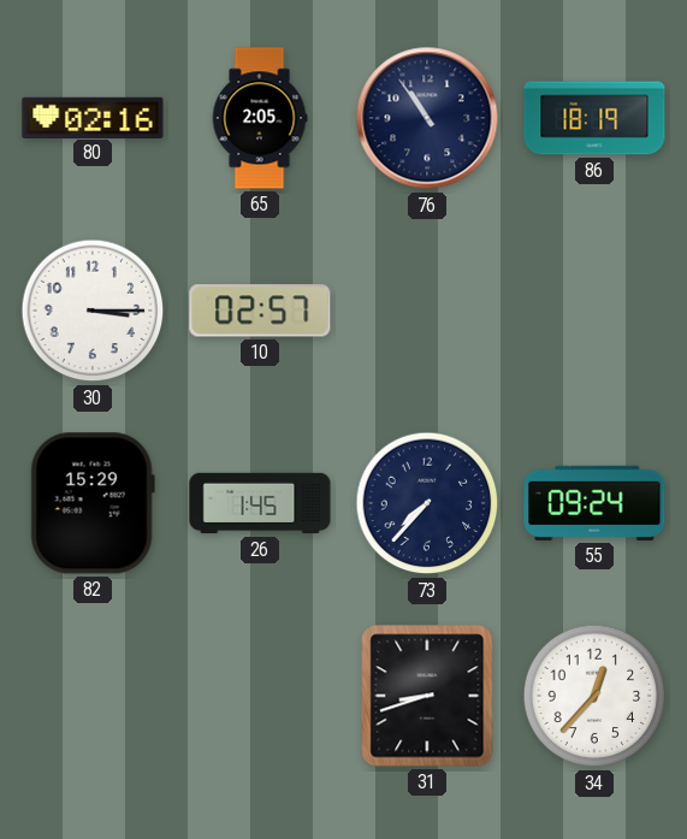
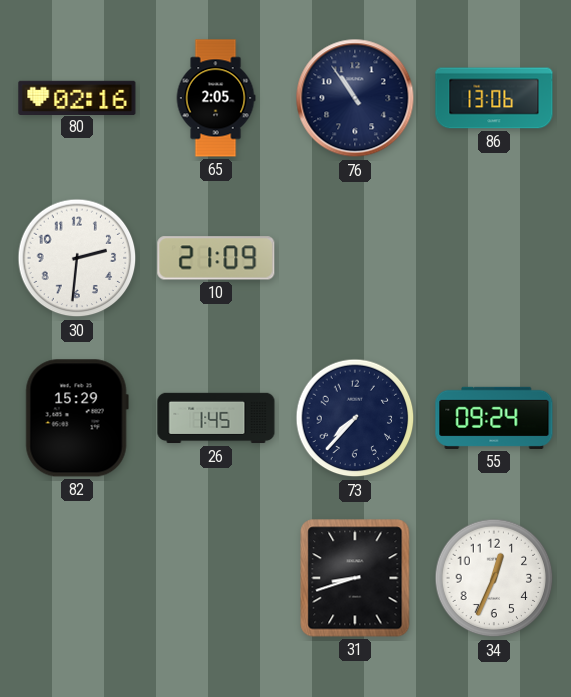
86: 18:19 -> 13:06 (494, 98)
30: 3:15 -> 2:31 (77, 258)
10: 02:57 -> 21:09 (216, 258)
34: 12:37 -> 12:34 (494, 578)
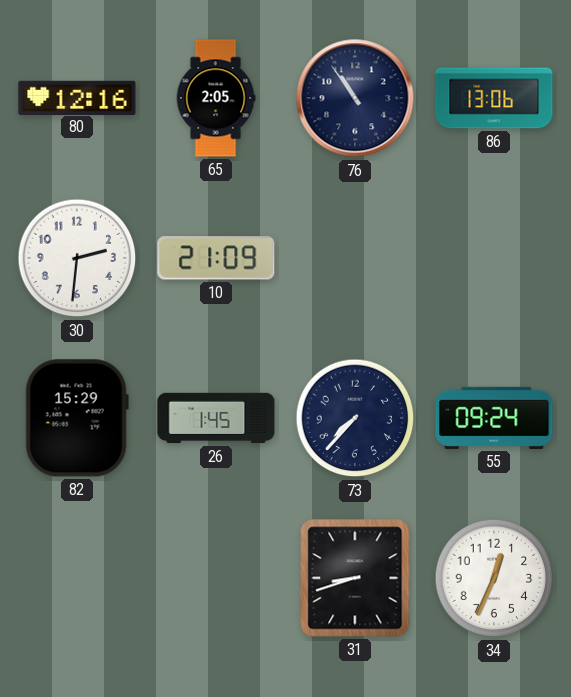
80: 02:16 -> 12:16 (77, 97)
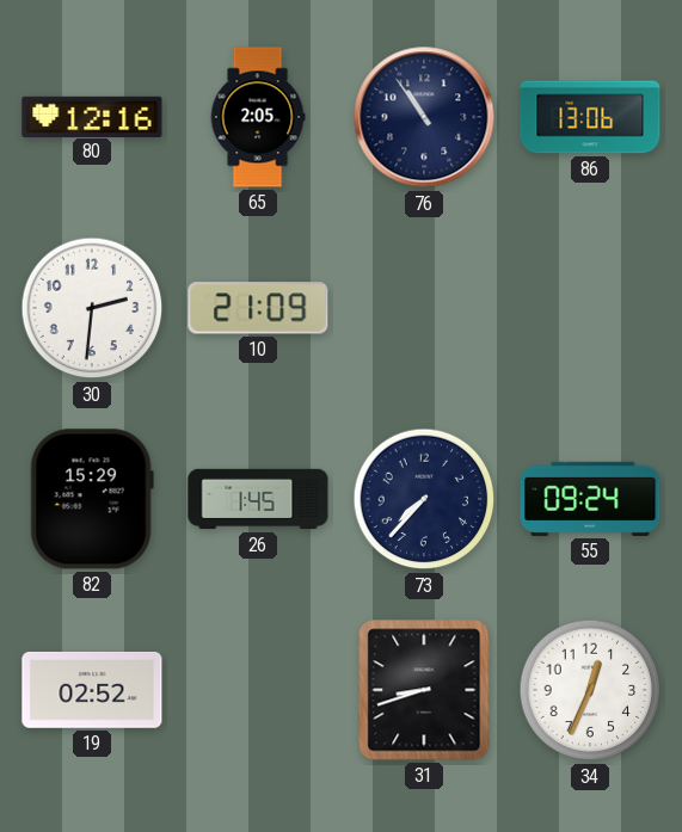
19: none -> 02:52 (92, 690)
